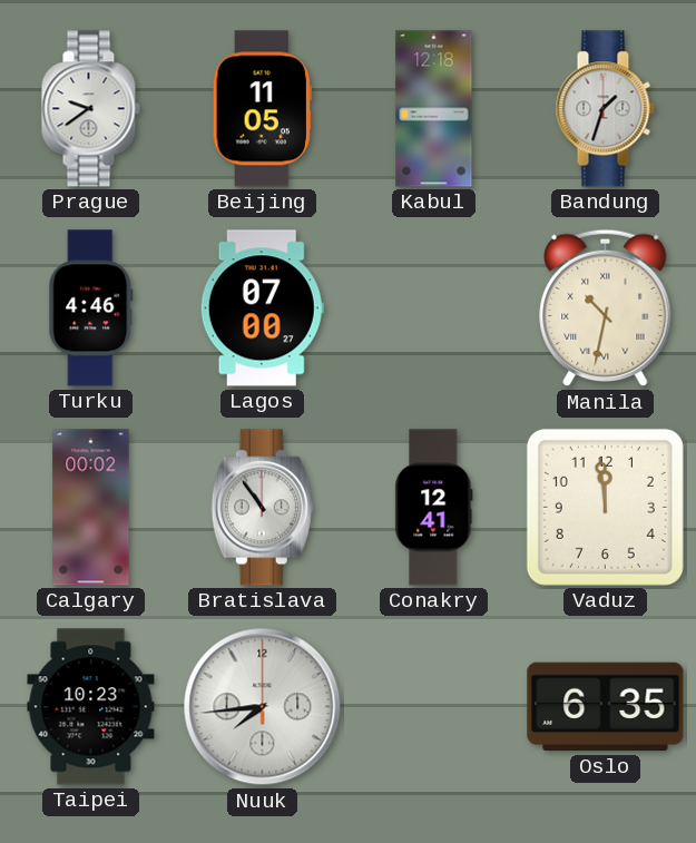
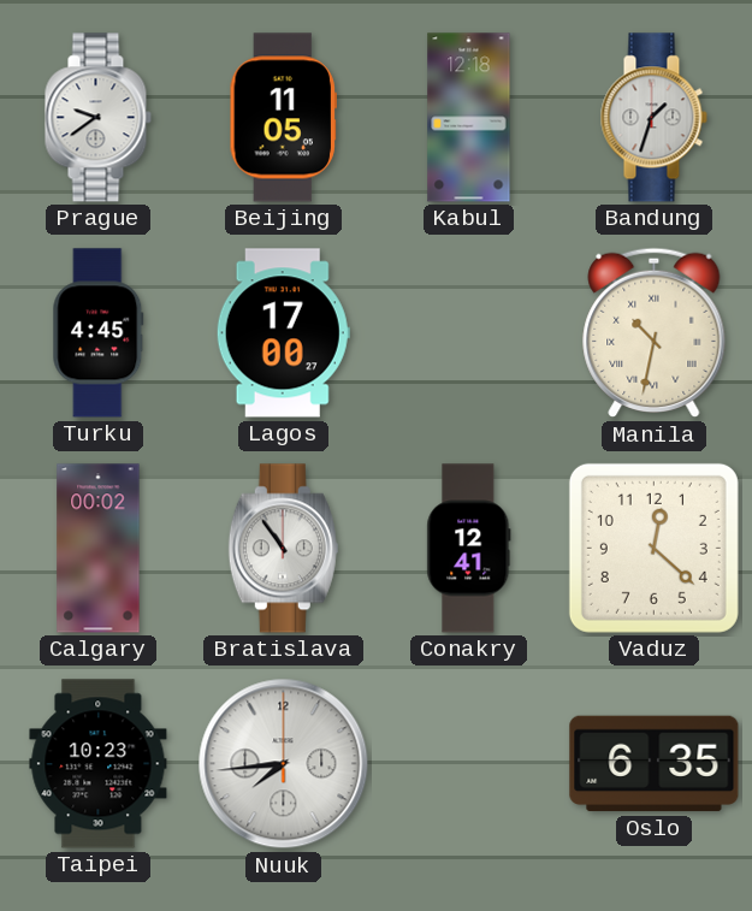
Turku: 4:46 -> 4:45 (99, 333)
Lagos: 07:00 -> 17:00 (283, 333)
Vaduz: 11:59 -> 12:22 (653, 548)
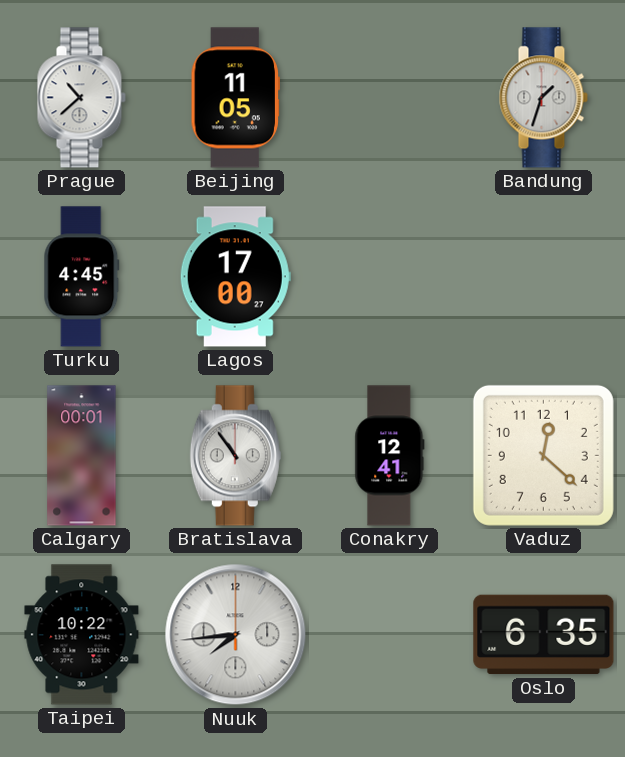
Prague: 9:39 -> 10:38 (81, 98)
Kabul: 12:18 -> none (469, 118)
Manila: 10:32 -> none (655, 333)
Calgary: 00:02 -> 00:01 (82, 456)
Taipei: 10:23 -> 10:22 (82, 635)
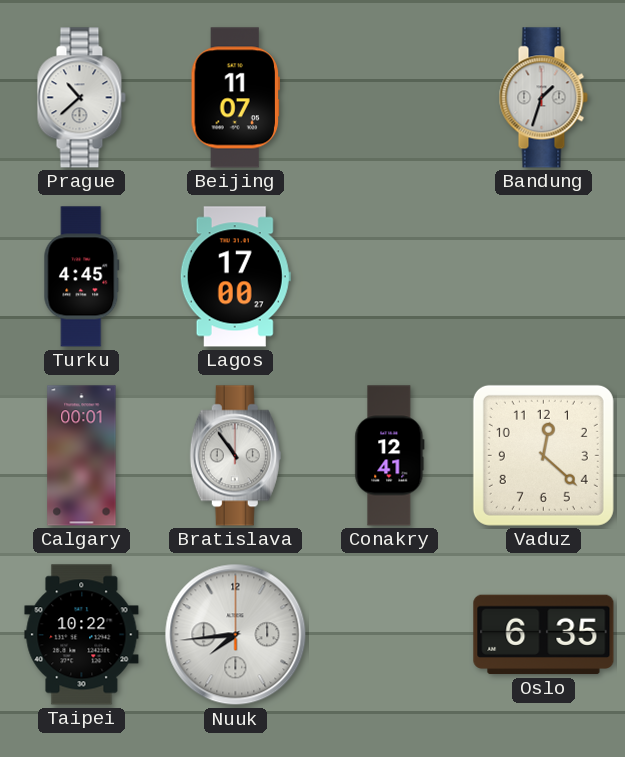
Beijing: 11:05 -> 11:07 (235, 98)
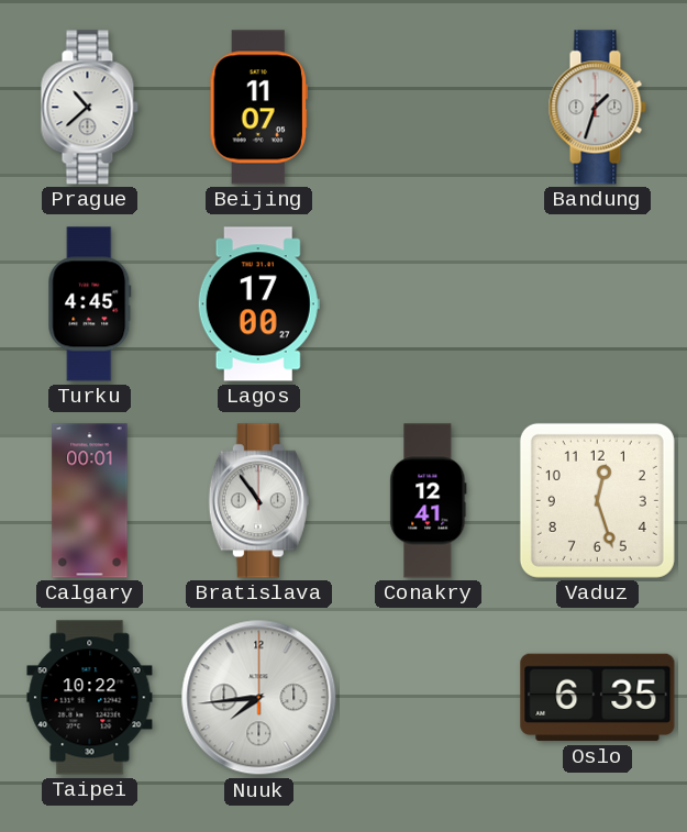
Vaduz: 12:22 -> 12:27 (597, 500)
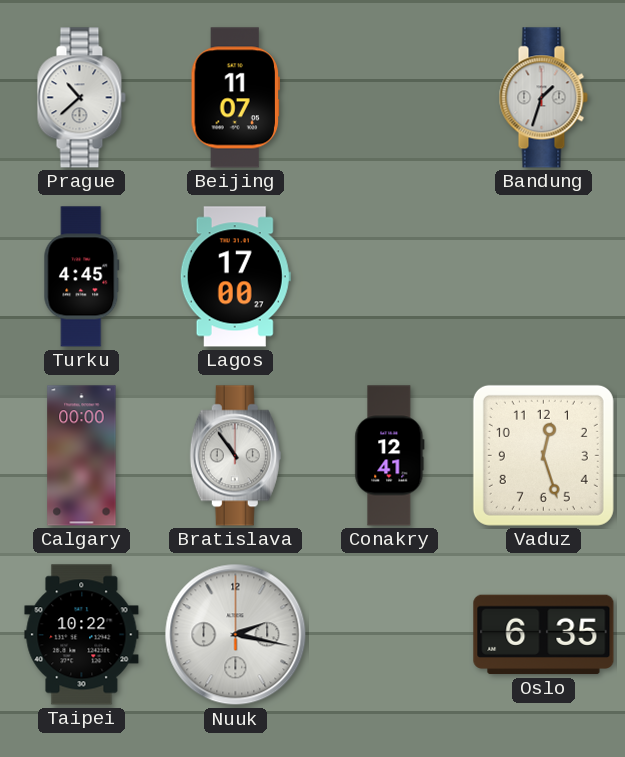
Calgary: 00:01 -> 00:00 (82, 456)
Nuuk: 7:44 -> 2:17 (236, 635)
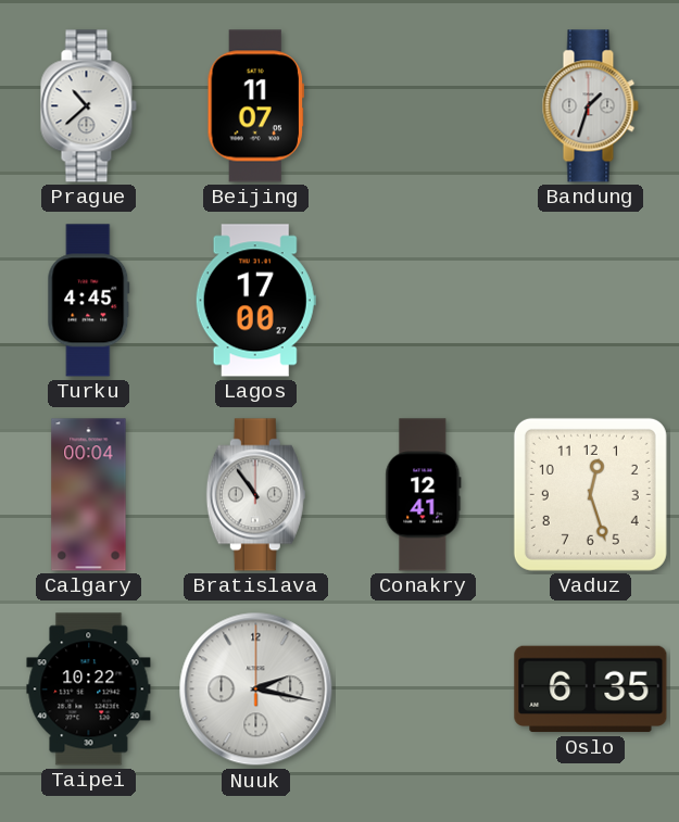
Calgary: 00:00 -> 00:04 (89, 495)
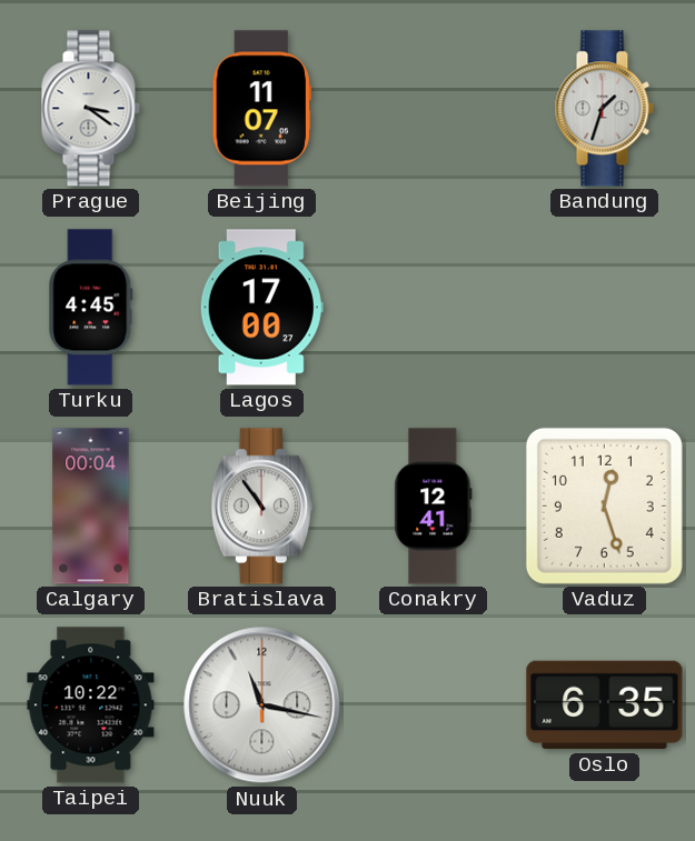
Prague: 10:38 -> 3:21 (90, 109)
Nuuk: 2:17 -> 11:17 (262, 705)
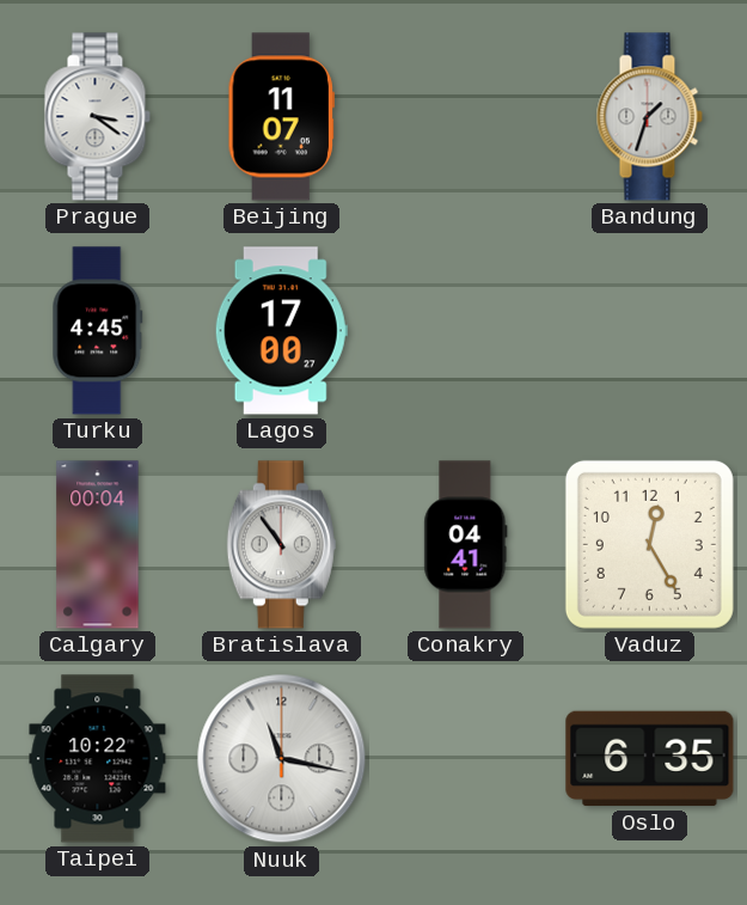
Conakry: 12:41 -> 04:41 (466, 545)
Vaduz: 12:27 -> 12:25 (649, 544)
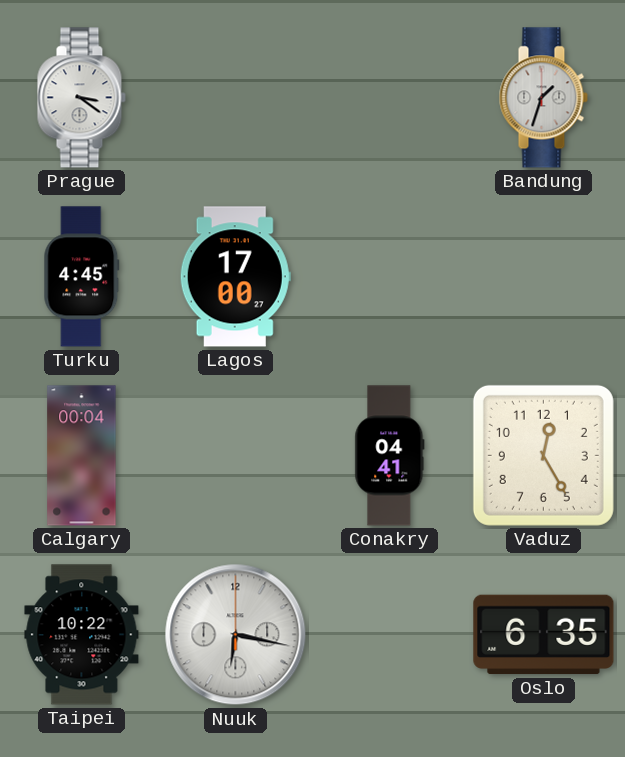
Beijing: 11:07 -> none (281, 117)
Bratislava: 10:54 -> none (281, 545)
Nuuk: 11:17 -> 6:17 (236, 635)
